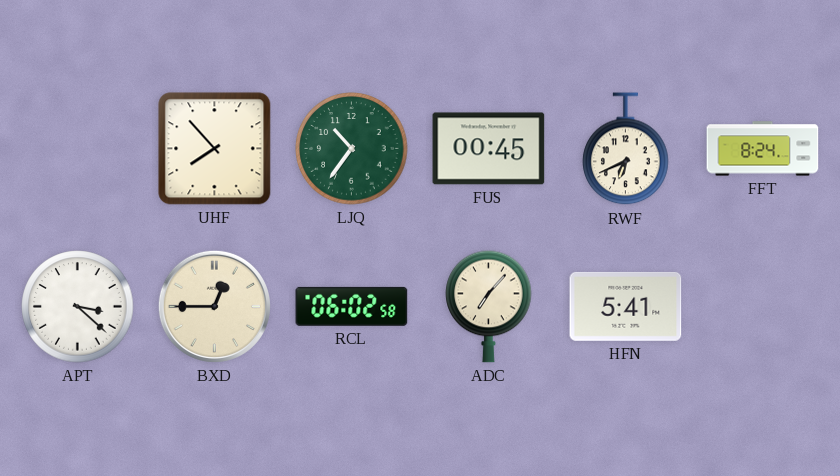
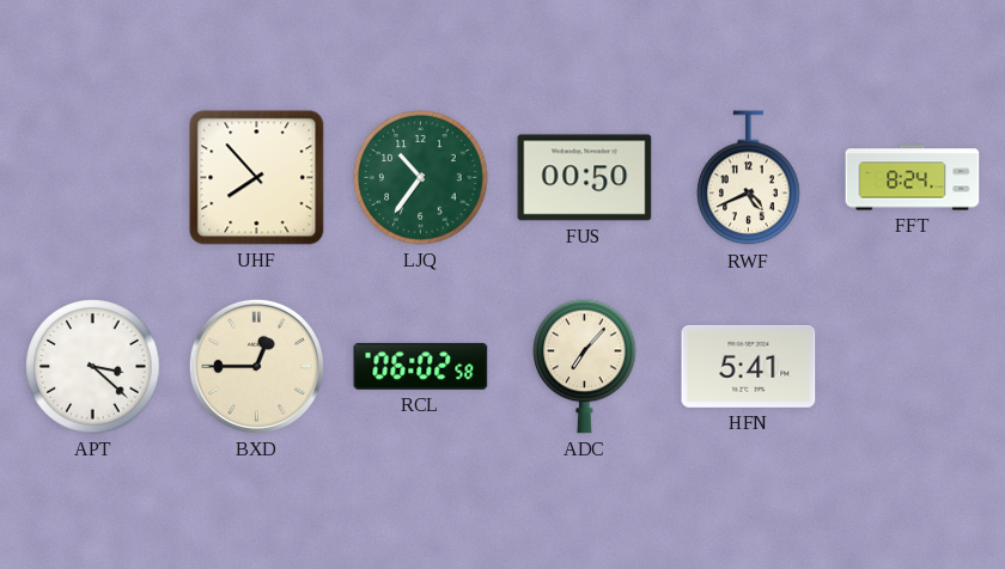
FUS: 00:45 -> 00:50 (585, 178)
RWF: 6:41 -> 4:41 (749, 178)
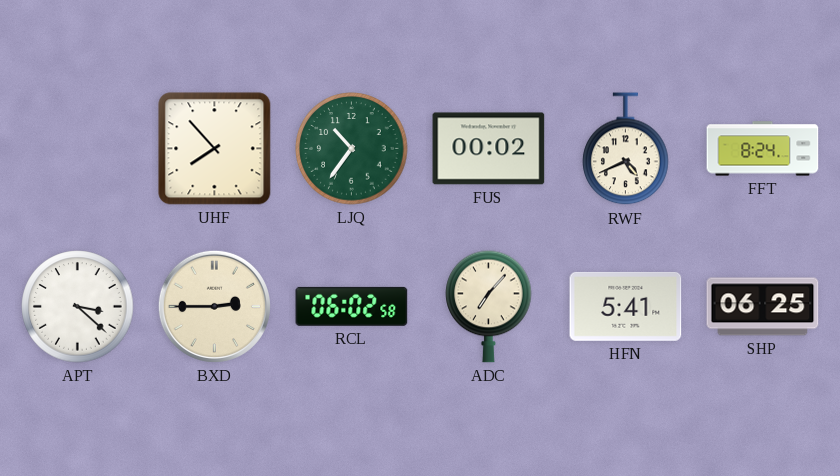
FUS: 00:50 -> 00:02 (489, 149)
BXD: 12:45 -> 2:45 (214, 306)
SHP: none -> 06:25 (763, 307)
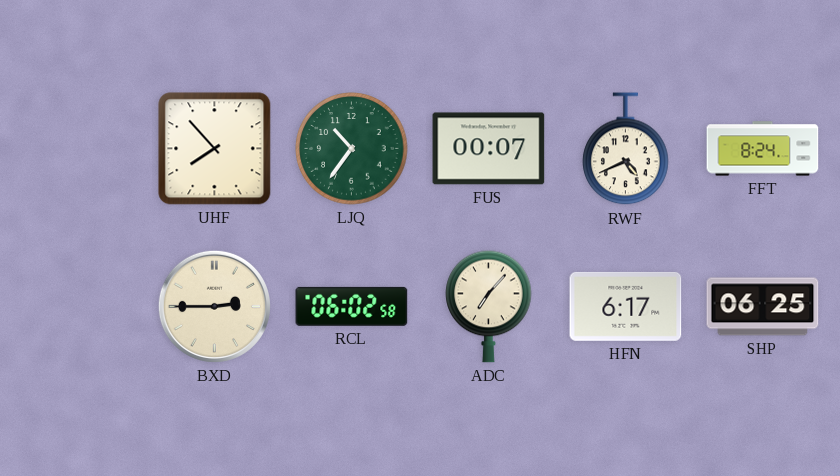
FUS: 00:02 -> 00:07 (489, 149)
APT: 3:22 -> none (78, 307)
HFN: 5:41 -> 6:17 (626, 306)
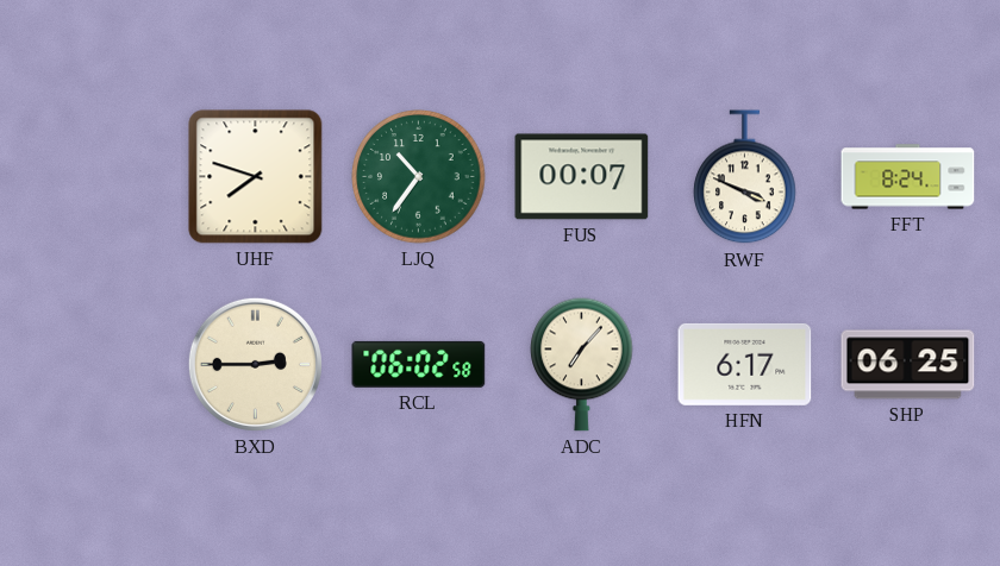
UHF: 7:53 -> 7:48 (256, 177)
RWF: 4:41 -> 3:49 (745, 177)
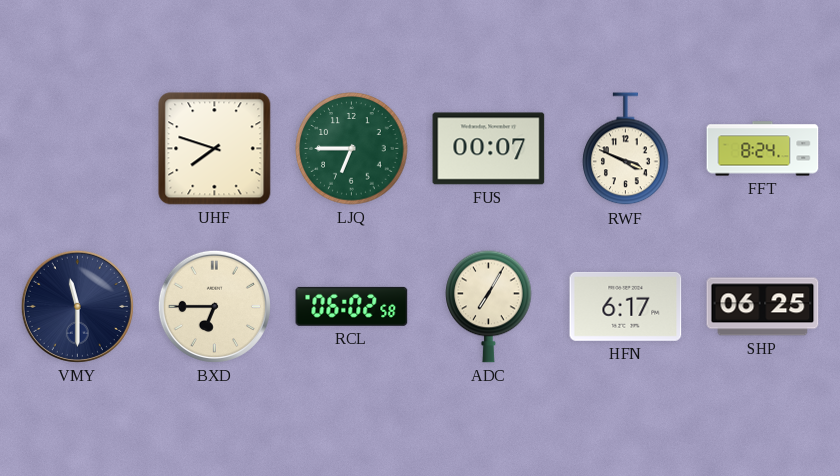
LJQ: 10:36 -> 6:45 (352, 149)
VMY: none -> 11:30 (77, 306)
BXD: 2:45 -> 6:45 (214, 306)
ADC: 7:07 -> 7:05 (489, 306)
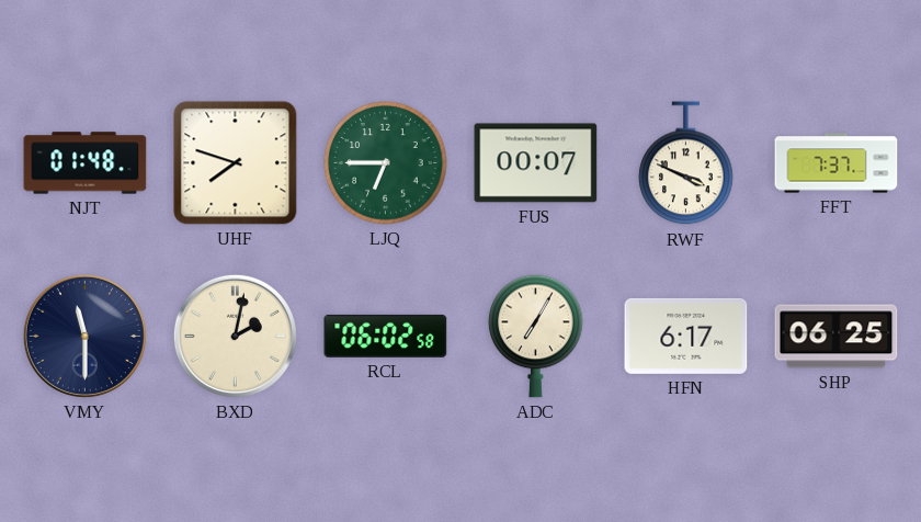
NJT: none -> 01:48 (86, 163)
FFT: 8:24 -> 7:37 (837, 163)
BXD: 6:45 -> 2:02 (235, 336)
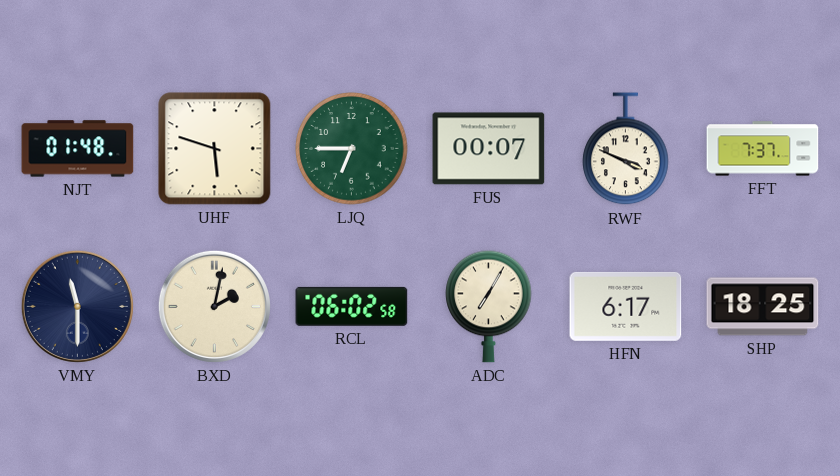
UHF: 7:48 -> 5:48 (215, 149)
SHP: 06:25 -> 18:25 (763, 307)
